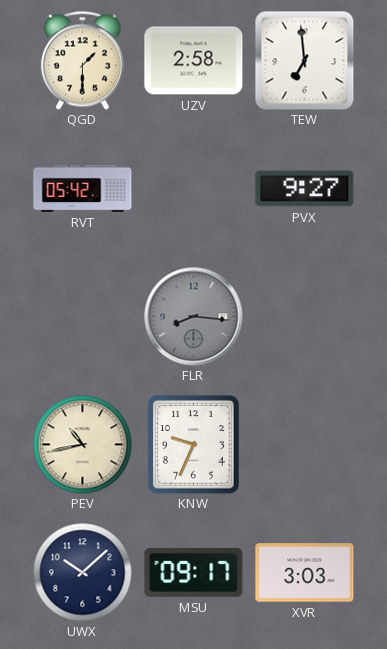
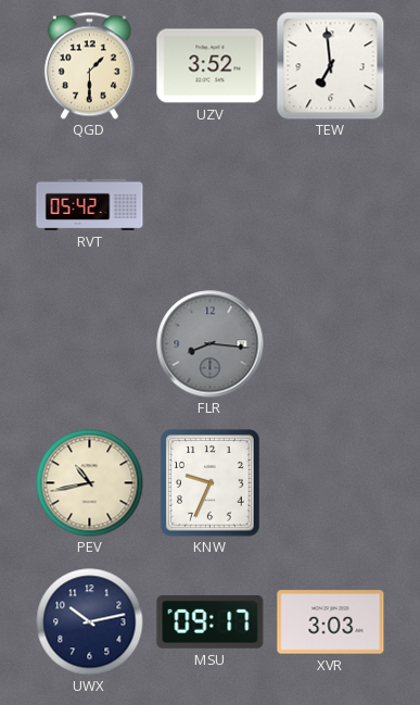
UZV: 2:58 -> 3:52 (211, 66)
PVX: 9:27 -> none (305, 189)
UWX: 10:08 -> 10:13 (90, 622)
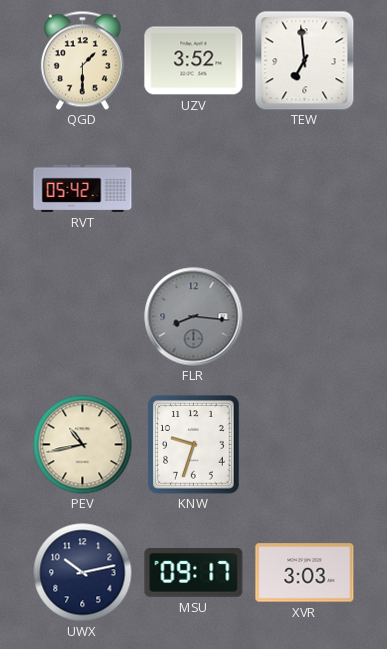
KNW: 9:34 -> 9:33 (194, 445)
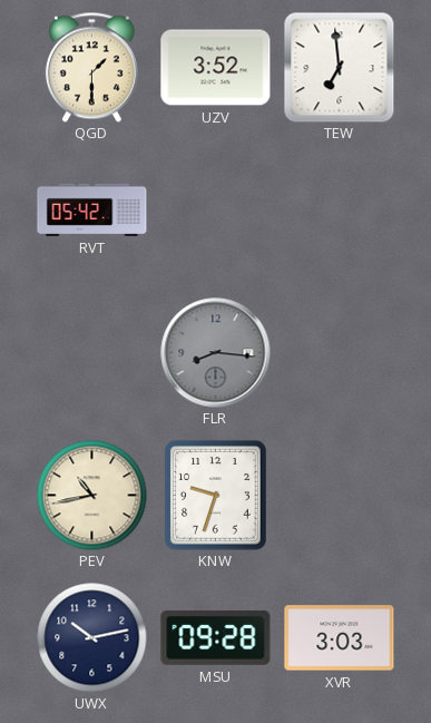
MSU: 09:17 -> 09:28 (216, 638)
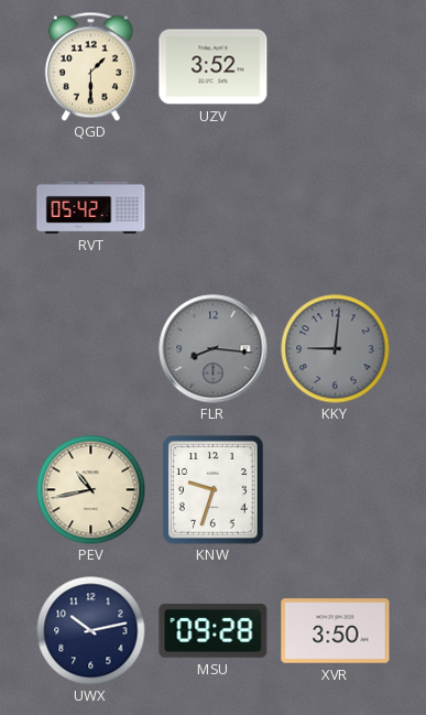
TEW: 6:59 -> none (339, 67)
KKY: none -> 9:01 (336, 349)
XVR: 3:03 -> 3:50 (336, 631)
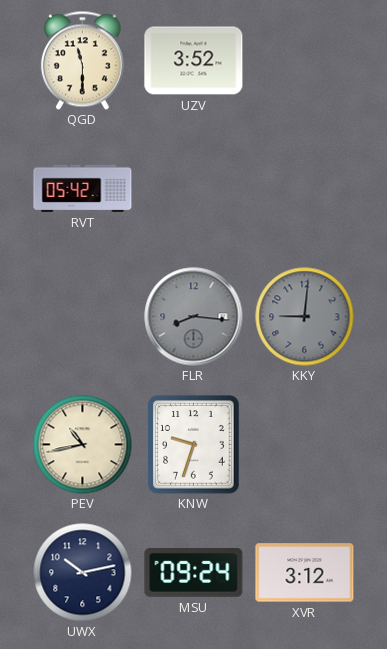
QGD: 1:30 -> 11:30 (82, 60)
MSU: 09:28 -> 09:24 (194, 573)
XVR: 3:50 -> 3:12 (305, 573)
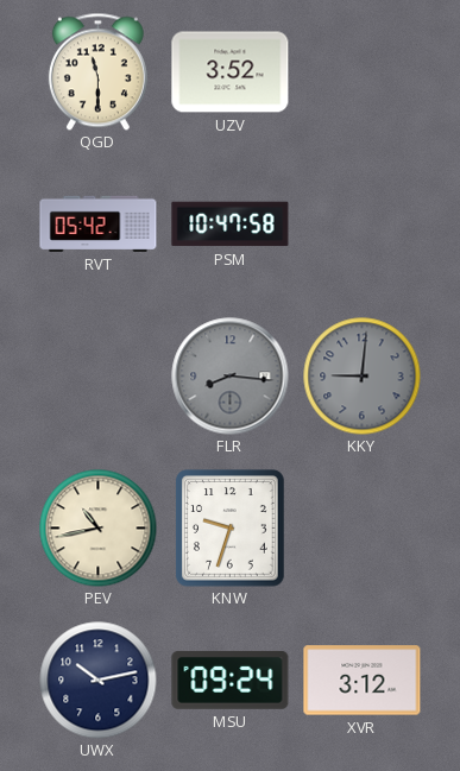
PSM: none -> 10:47 (231, 225)
